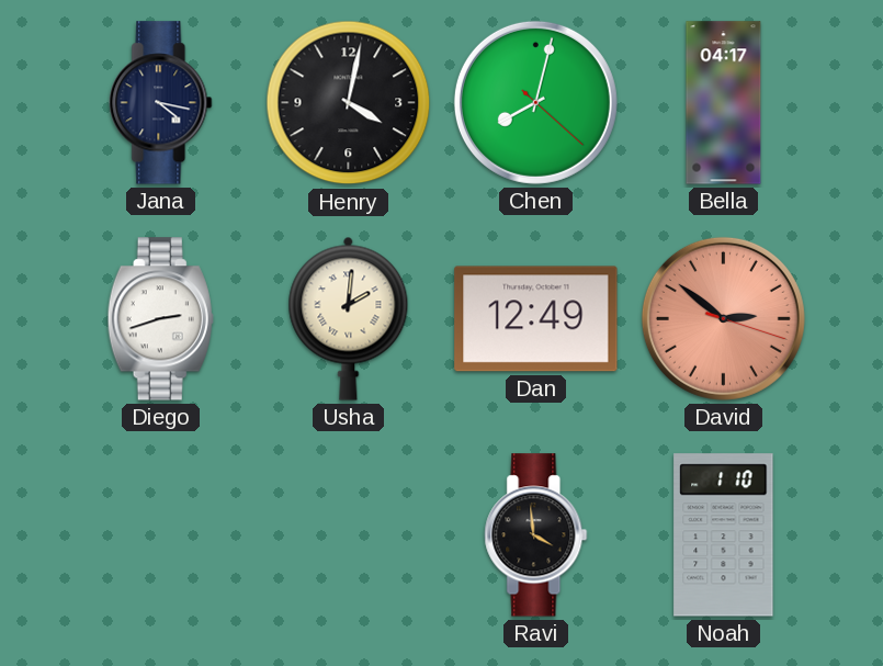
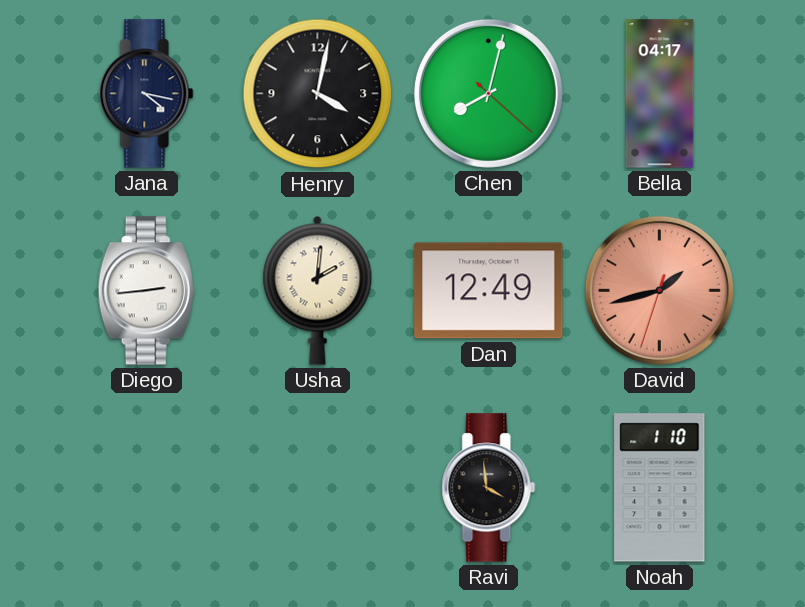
Diego: 2:42 -> 2:44 (146, 291)
David: 2:51 -> 1:42 (659, 290)
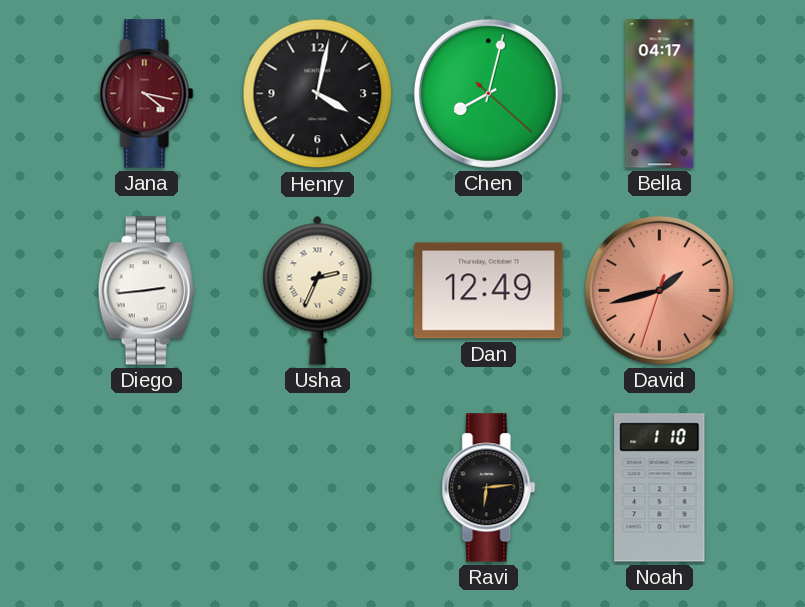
Jana dial: navy -> burgundy (147, 94)
Usha: 2:01 -> 2:34 (318, 290)
Ravi: 3:59 -> 6:14 (489, 488)
